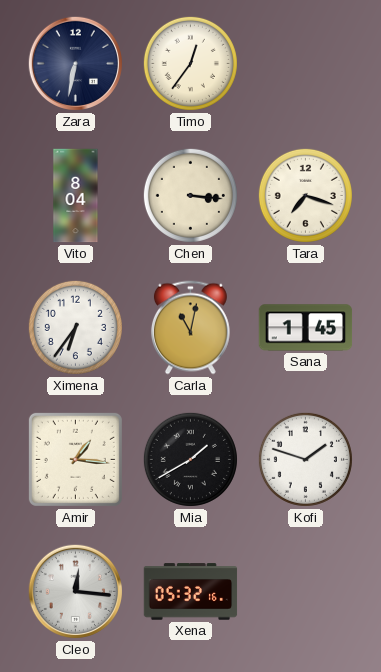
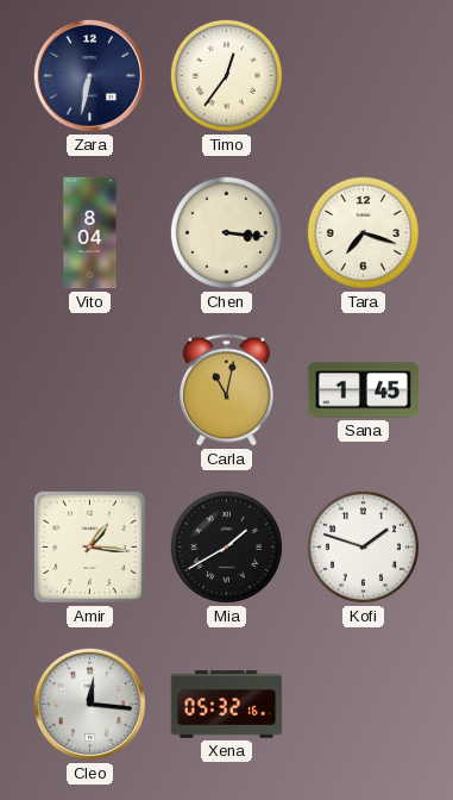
Ximena: 6:36 -> none (75, 327)
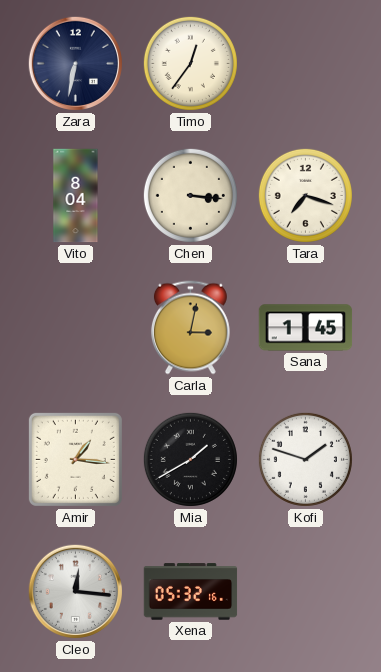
Carla: 11:02 -> 3:02 (190, 328)
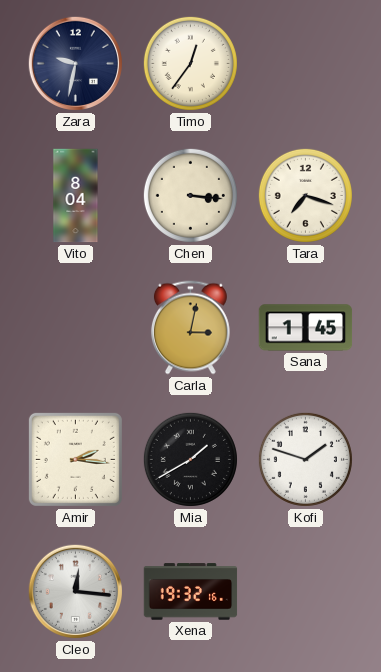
Zara: 6:32 -> 9:32 (75, 63)
Amir: 1:16 -> 2:16 (75, 459)
Xena: 05:32 -> 19:32 (191, 592)
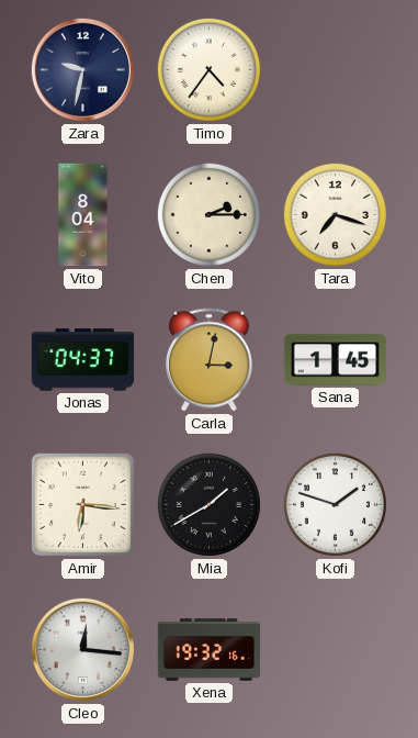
Timo: 12:36 -> 4:36 (208, 69)
Chen: 3:16 -> 2:15 (208, 214)
Jonas: none -> 04:37 (83, 360)
Amir: 2:16 -> 6:16 (82, 504)
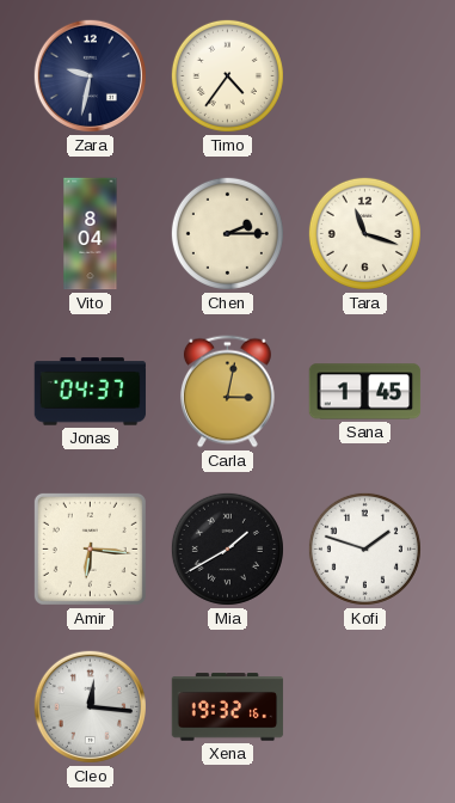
Tara: 7:18 -> 11:18 (364, 233)
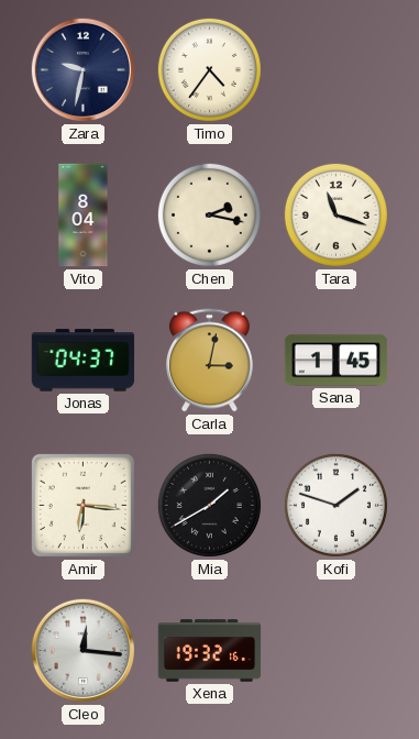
Chen: 2:15 -> 2:17 (209, 214)
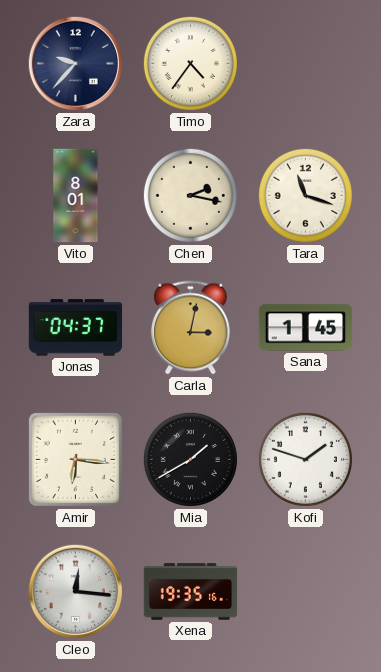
Zara: 9:32 -> 9:37 (75, 63)
Vito: 8:04 -> 8:01 (76, 196)
Xena: 19:32 -> 19:35 (191, 592)
